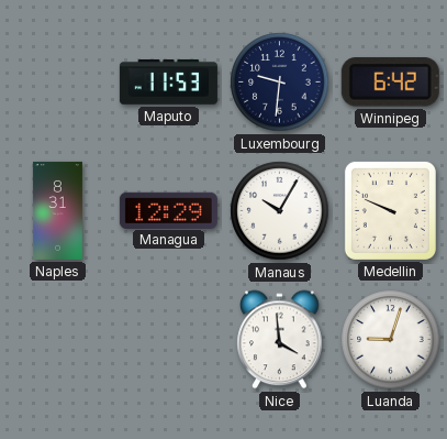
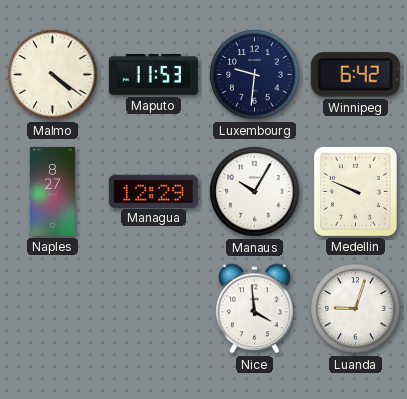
Malmo: none -> 4:21 (53, 75)
Naples: 8:31 -> 8:27 (52, 191)
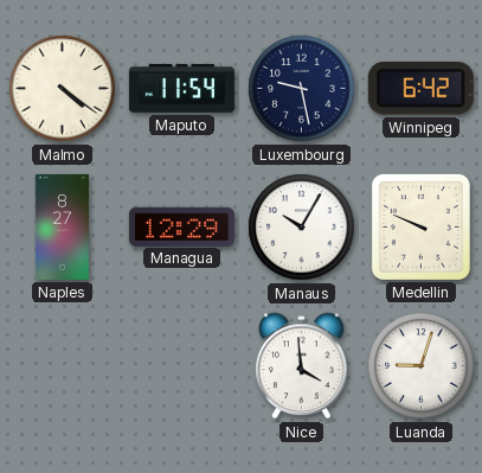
Maputo: 11:53 -> 11:54 (181, 89)
Luxembourg: 9:31 -> 9:28 (302, 89)
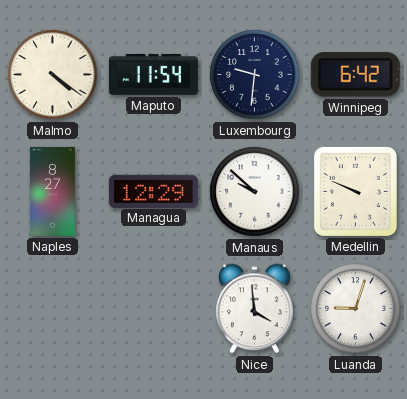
Luxembourg: 9:28 -> 9:31 (255, 75)
Manaus: 10:05 -> 9:52 (255, 192)
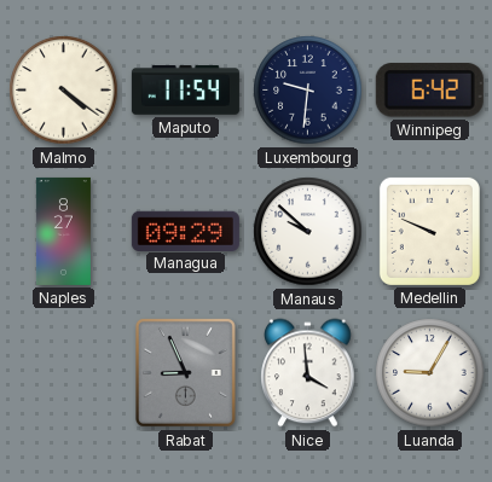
Managua: 12:29 -> 09:29 (185, 231)
Rabat: none -> 8:56 (185, 372)
Luanda: 9:03 -> 9:05 (430, 373)
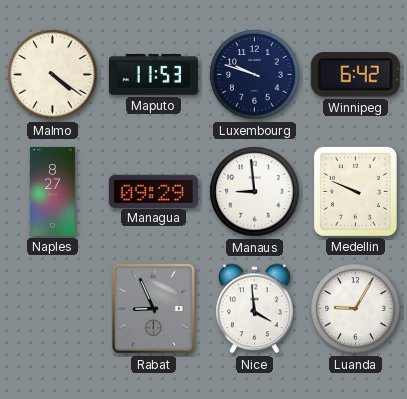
Maputo: 11:54 -> 11:53 (153, 75)
Luxembourg: 9:31 -> 9:48 (255, 75)
Manaus: 9:52 -> 8:59 (255, 192)
